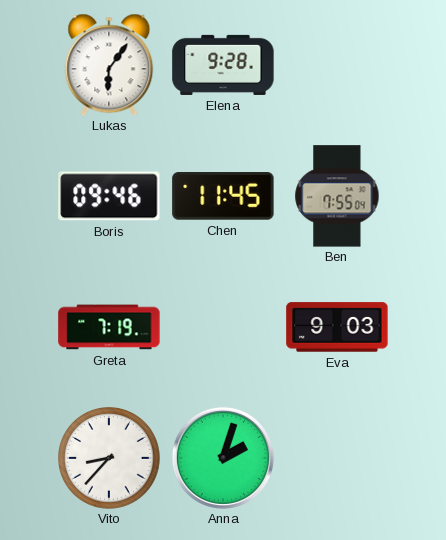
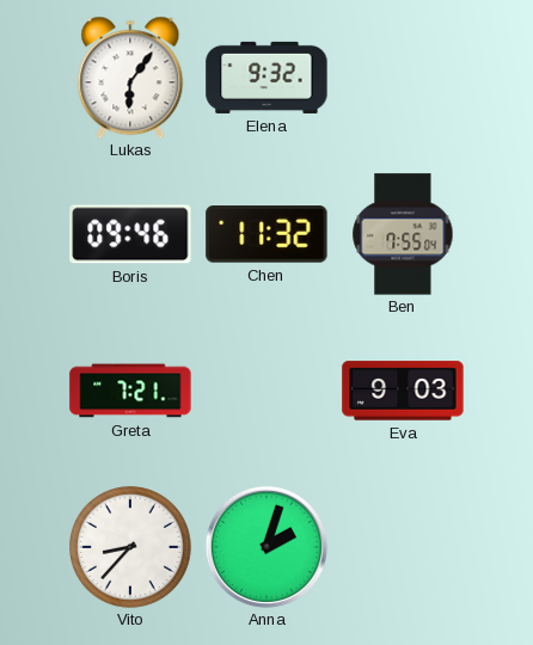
Elena: 9:28 -> 9:32 (266, 78)
Chen: 11:45 -> 11:32 (266, 234)
Greta: 7:19 -> 7:21 (130, 391)
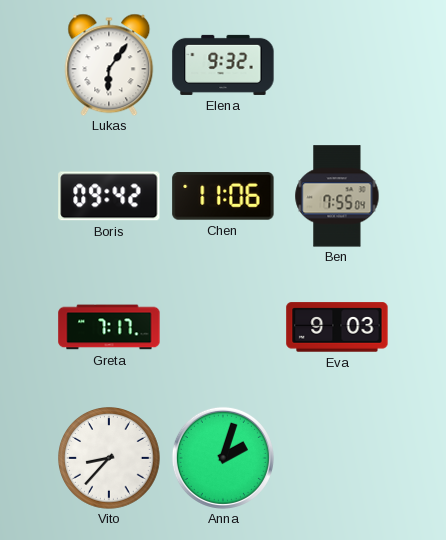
Boris: 09:46 -> 09:42 (109, 196)
Chen: 11:32 -> 11:06 (223, 196)
Greta: 7:21 -> 7:17 (109, 327)
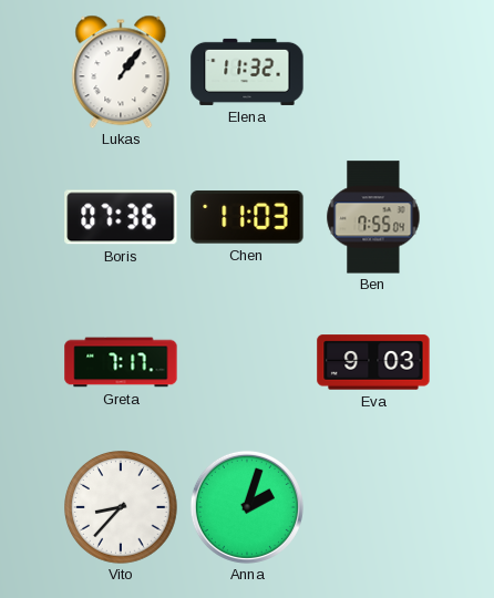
Lukas: 6:06 -> 1:06 (121, 72)
Elena: 9:32 -> 11:32 (247, 72)
Boris: 09:42 -> 07:36 (121, 217)
Chen: 11:06 -> 11:03 (247, 217)
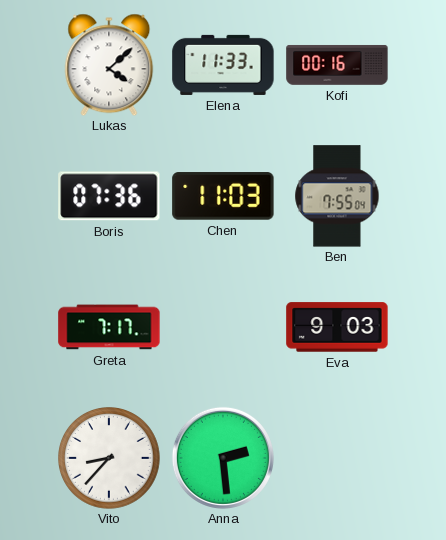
Lukas: 1:06 -> 4:08 (109, 65)
Elena: 11:32 -> 11:33 (223, 65)
Kofi: none -> 00:16 (337, 65)
Anna: 2:03 -> 2:29 (223, 458)
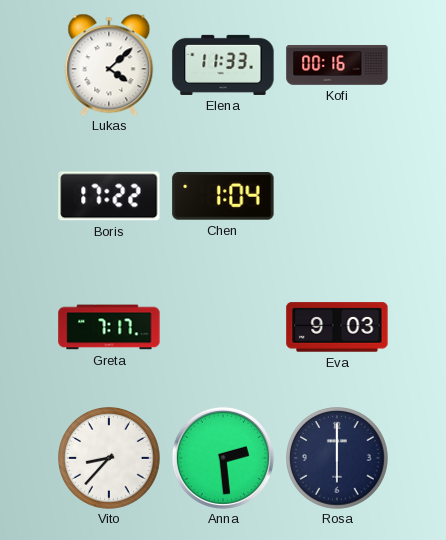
Boris: 07:36 -> 17:22 (109, 196)
Chen: 11:03 -> 1:04 (223, 196)
Ben: 7:55 -> none (337, 196)
Rosa: none -> 6:00 (338, 459)
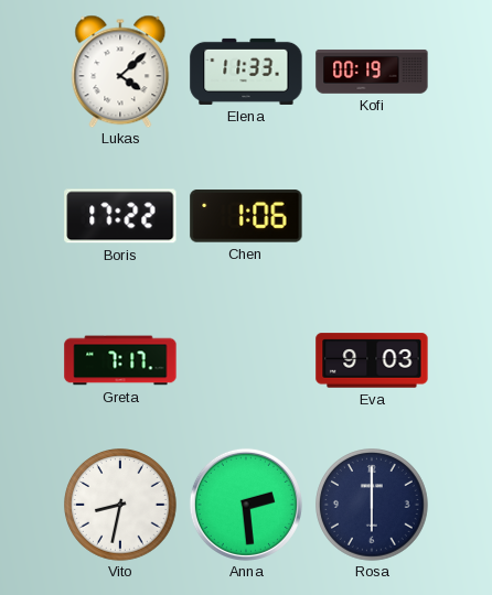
Kofi: 00:16 -> 00:19 (372, 72)
Chen: 1:04 -> 1:06 (246, 216)
Vito: 8:37 -> 8:32 (121, 506)
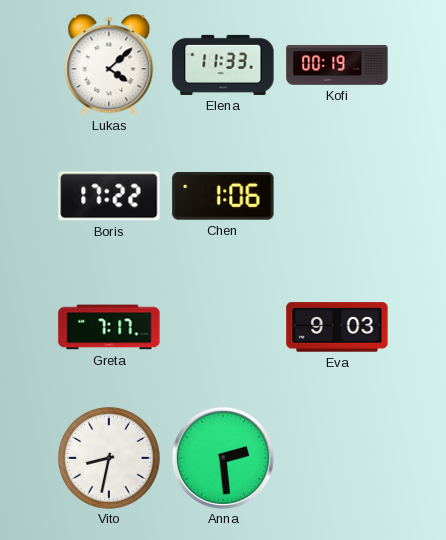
Rosa: 6:00 -> none (373, 506)
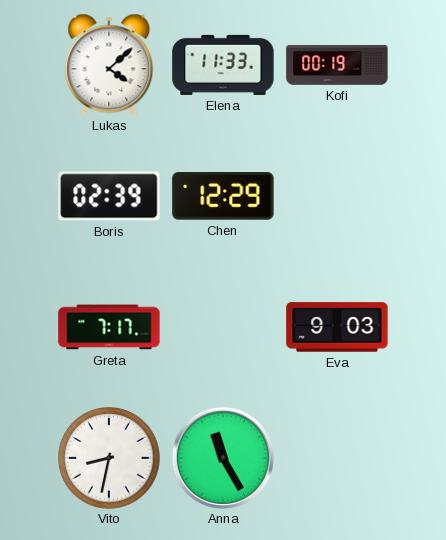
Boris: 17:22 -> 02:39 (109, 196)
Chen: 1:06 -> 12:29 (223, 196)
Anna: 2:29 -> 11:25 (223, 458)
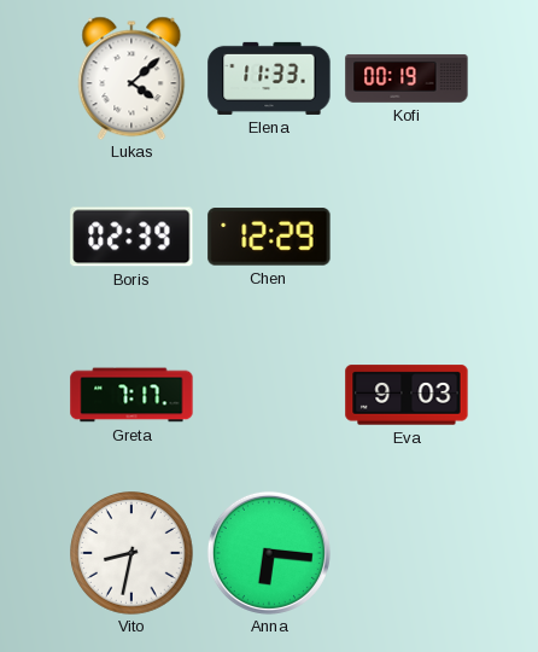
Anna: 11:25 -> 6:16 (269, 553)
